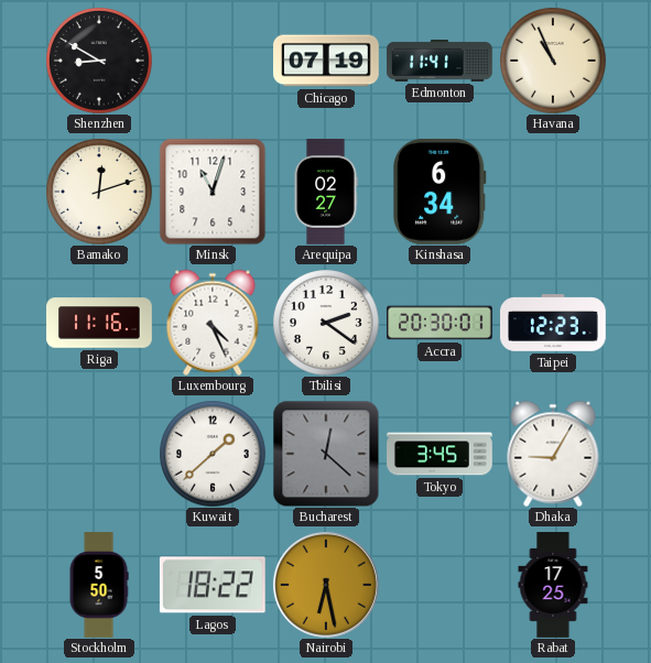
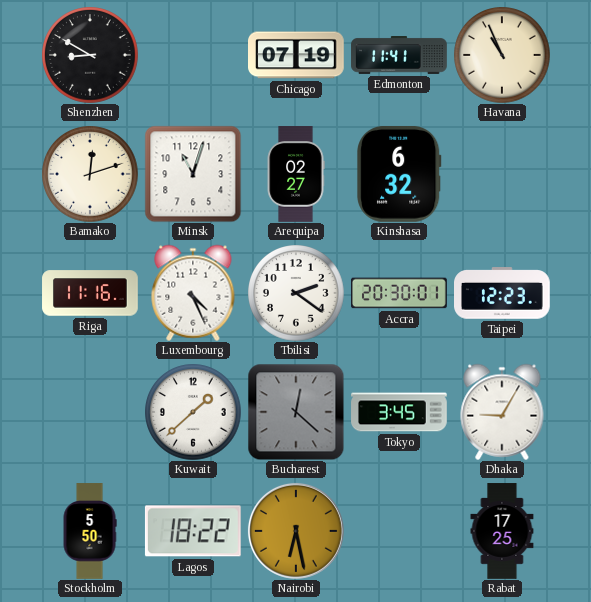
Kinshasa: 6:34 -> 6:32 (399, 174)
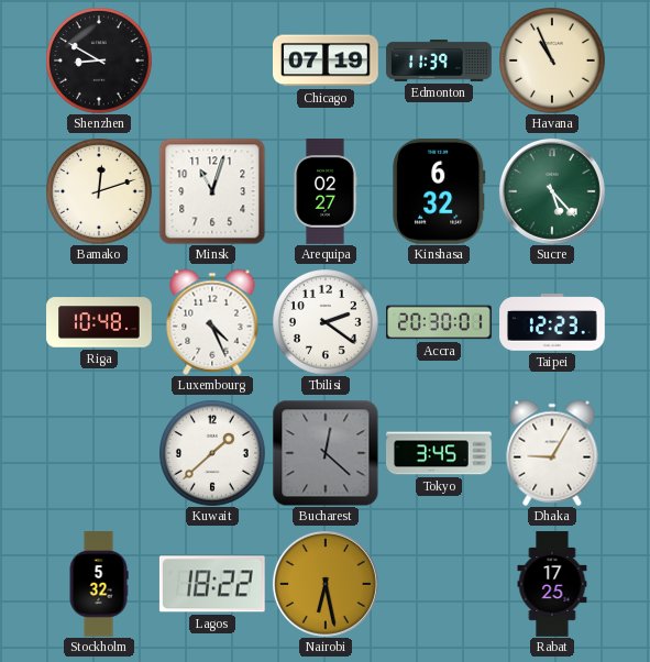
Edmonton: 11:41 -> 11:39 (439, 62)
Sucre: none -> 5:23 (552, 191)
Riga: 11:16 -> 10:48 (99, 322)
Stockholm: 5:50 -> 5:32 (99, 584)
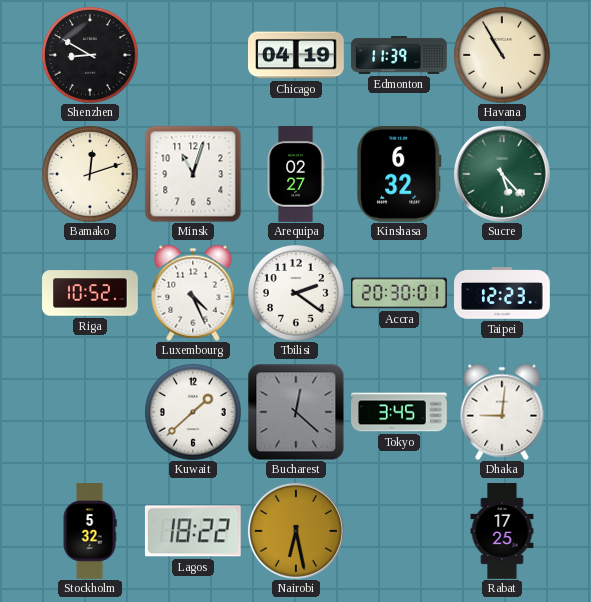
Chicago: 07:19 -> 04:19 (297, 55)
Havana: 10:56 -> 10:55 (502, 55)
Riga: 10:48 -> 10:52 (90, 293)
Dhaka: 9:05 -> 9:01 (502, 412)
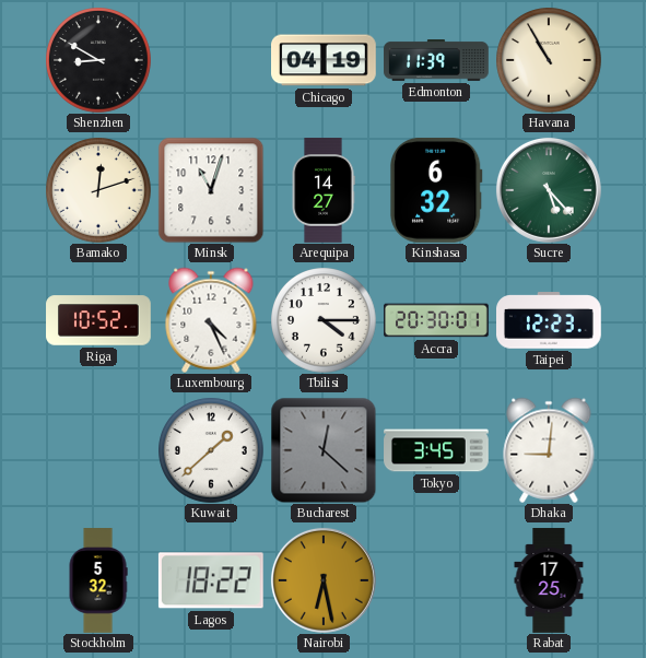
Arequipa: 02:27 -> 14:27 (324, 190)
Tbilisi: 2:21 -> 4:15 (324, 320)
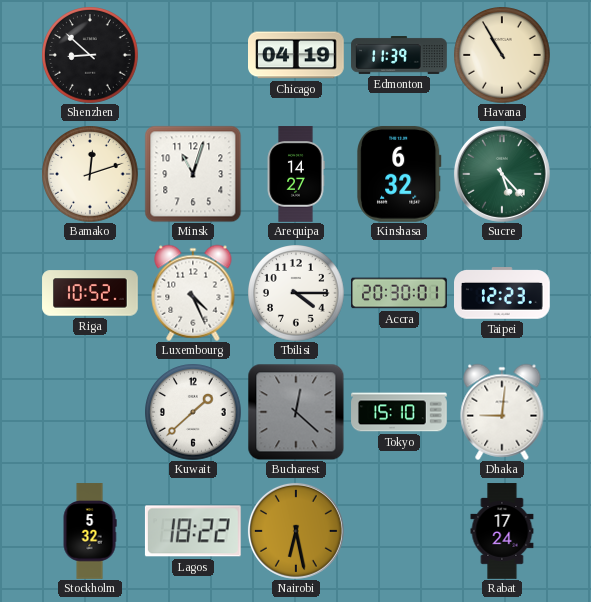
Shenzhen: 8:50 -> 8:52 (90, 55)
Tokyo: 3:45 -> 15:10 (399, 412)
Rabat: 17:25 -> 17:24 (502, 531)
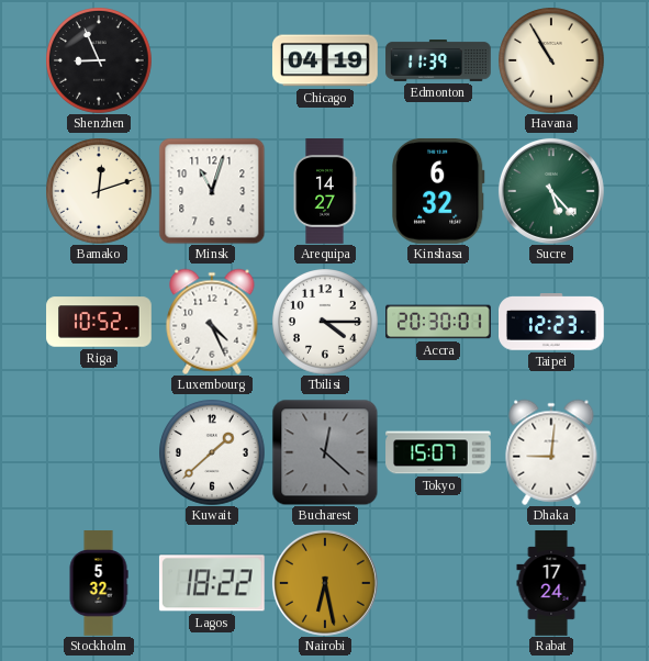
Shenzhen: 8:52 -> 8:56 (99, 60)
Tokyo: 15:10 -> 15:07 (438, 452)
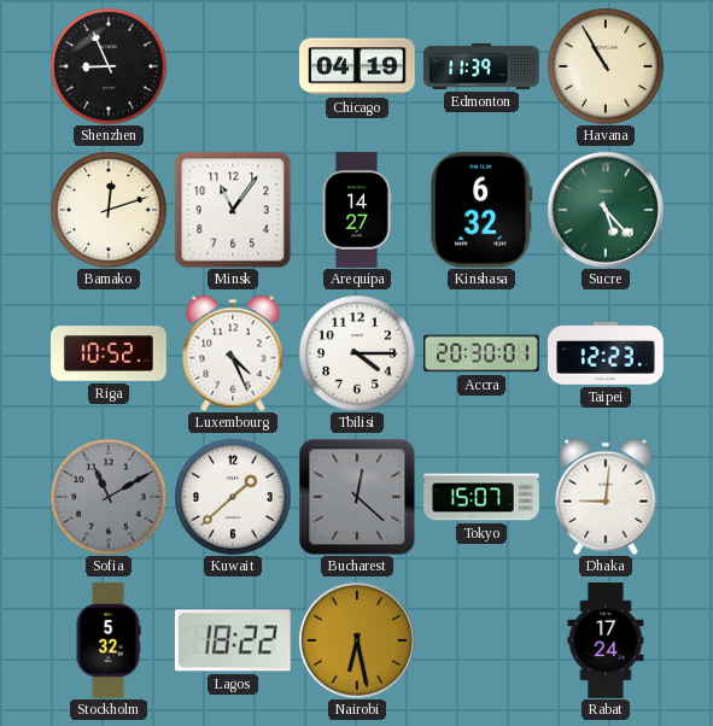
Minsk: 11:03 -> 11:06 (233, 210)
Sofia: none -> 11:10 (109, 497)
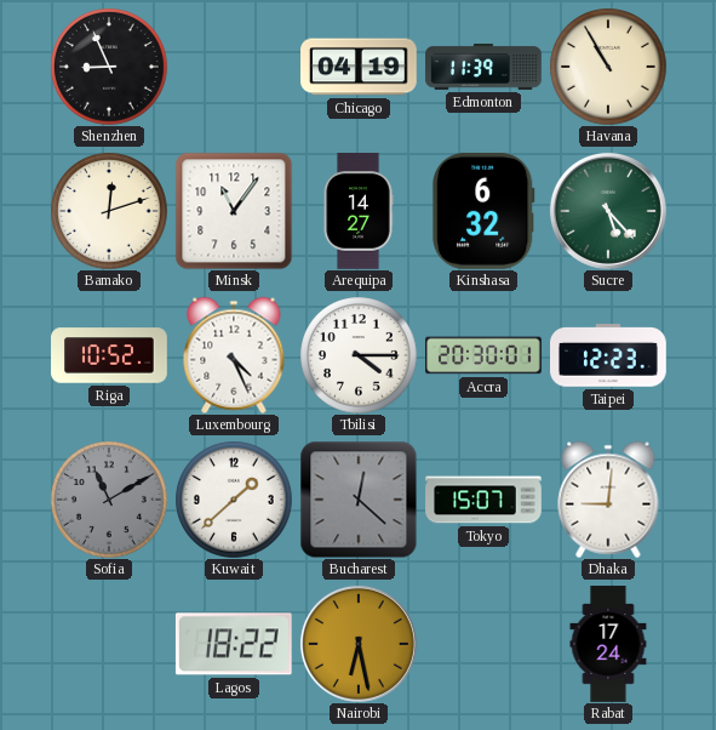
Stockholm: 5:32 -> none (109, 640)
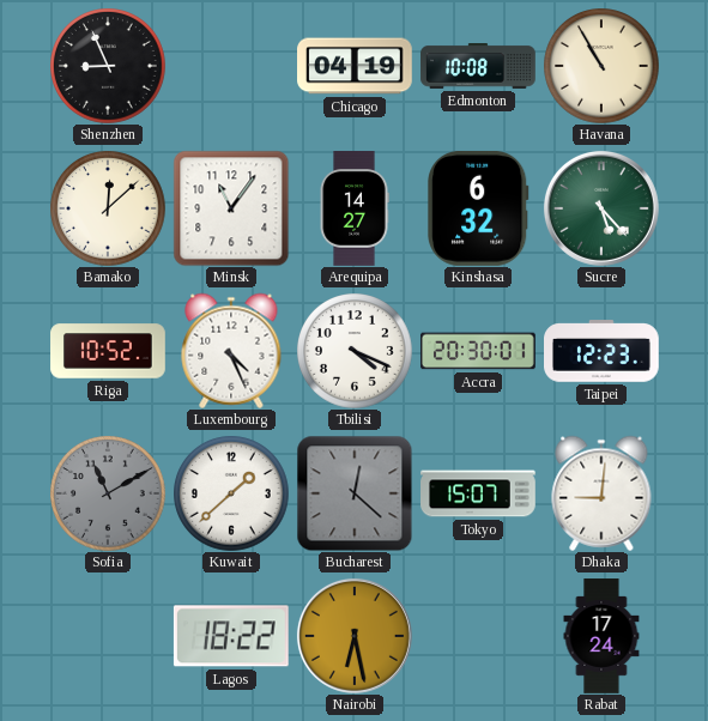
Edmonton: 11:39 -> 10:08 (478, 67)
Bamako: 12:12 -> 12:08 (108, 208)
Tbilisi: 4:15 -> 4:19 (355, 351)
